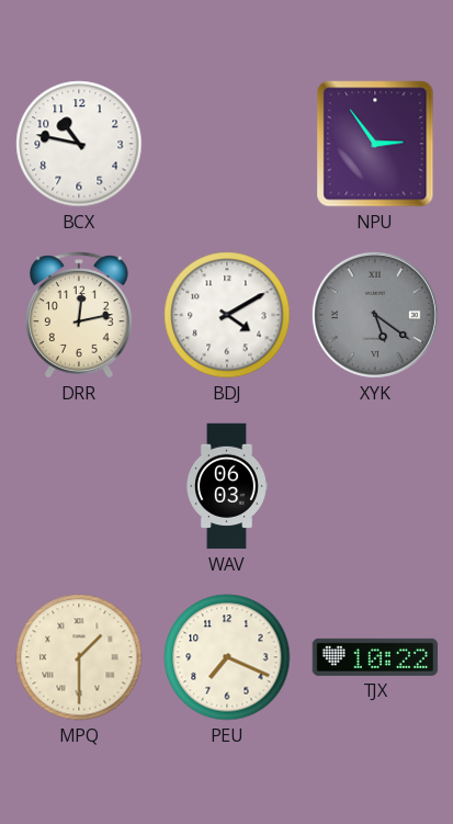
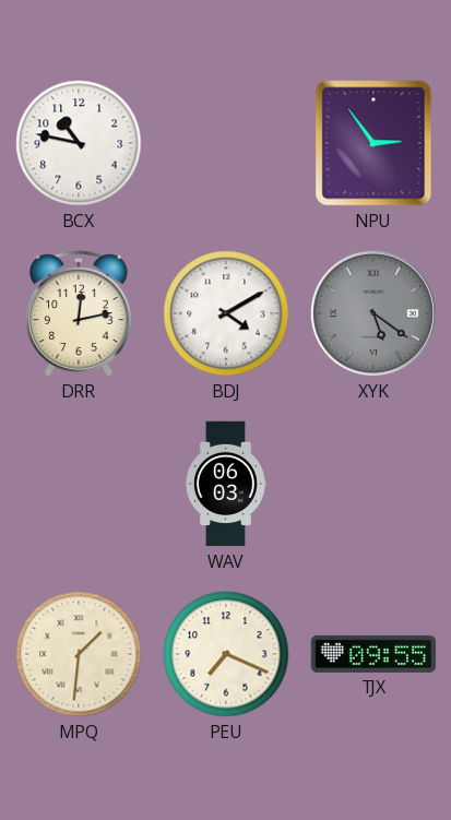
MPQ: 1:30 -> 1:31 (79, 654)
TJX: 10:22 -> 09:55 (373, 654)
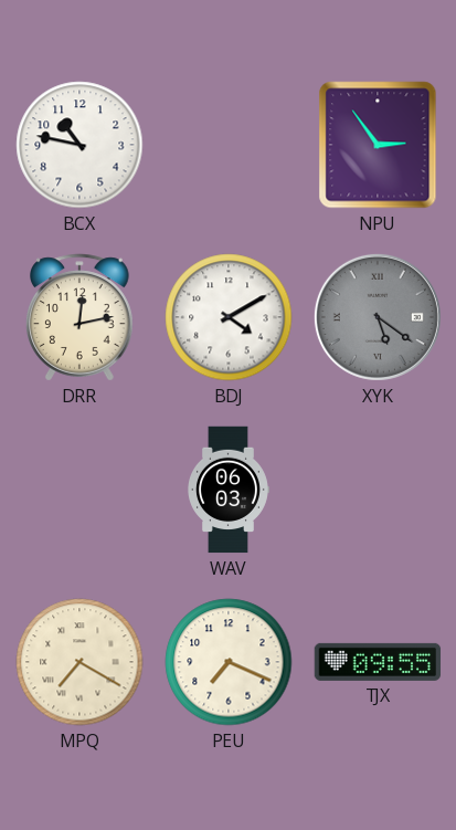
MPQ: 1:31 -> 7:20 (79, 662)
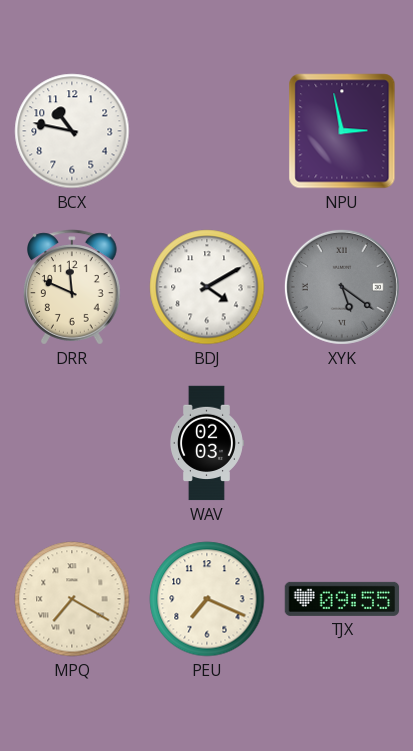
NPU: 2:54 -> 2:58 (342, 131)
DRR: 12:13 -> 11:49 (73, 287)
WAV: 06:03 -> 02:03 (207, 443)
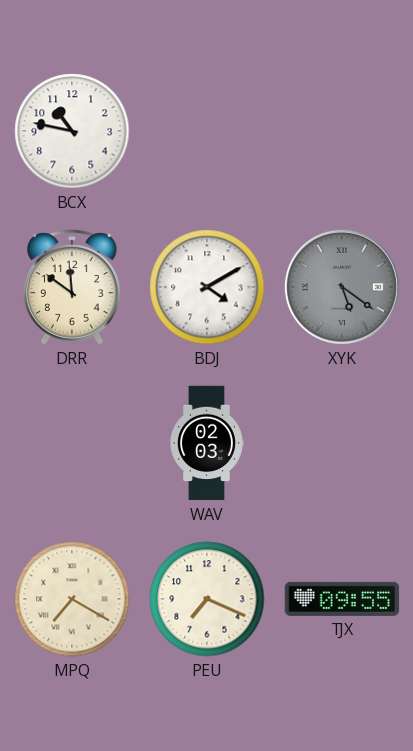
NPU: 2:58 -> none (342, 131)
DRR: 11:49 -> 11:51 (73, 287)
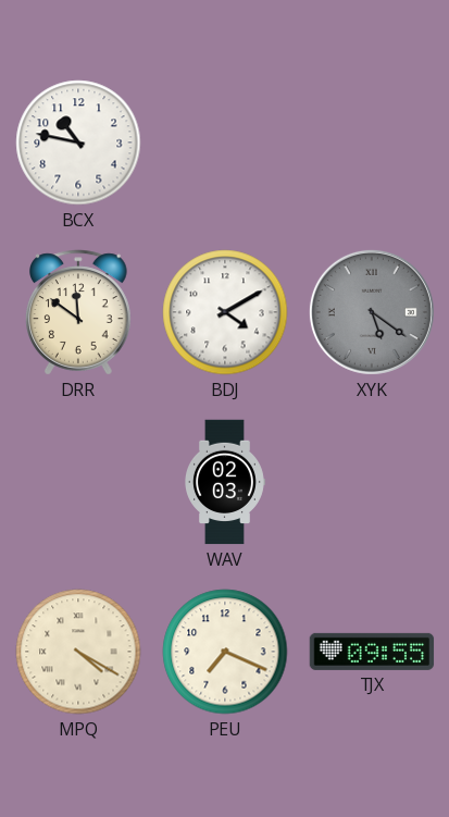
MPQ: 7:20 -> 4:20 (78, 652)
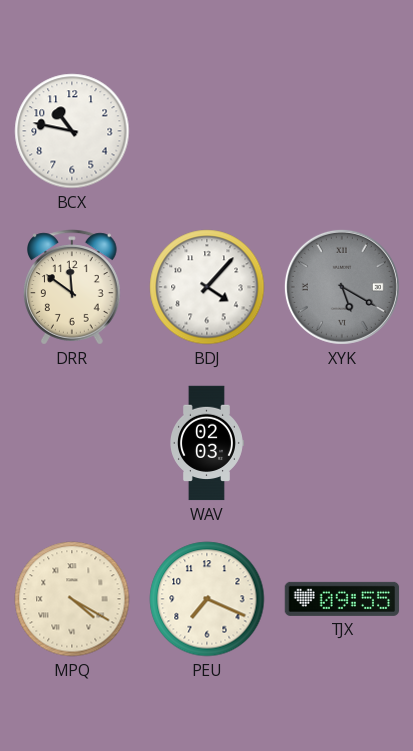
BDJ: 4:10 -> 4:07 (207, 287)
XYK: 5:21 -> 5:20 (342, 287)
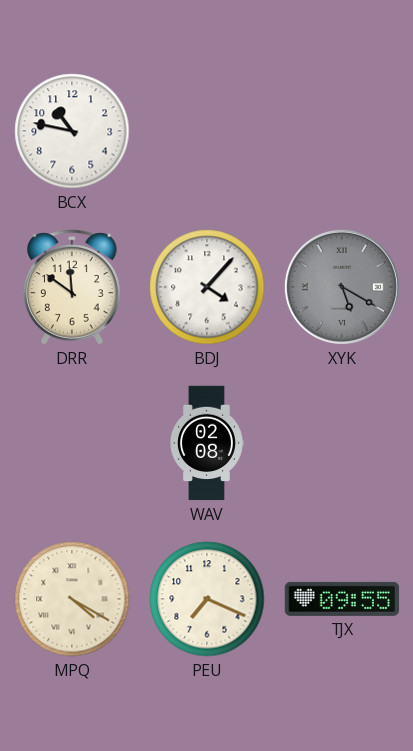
WAV: 02:03 -> 02:08 (207, 443)
